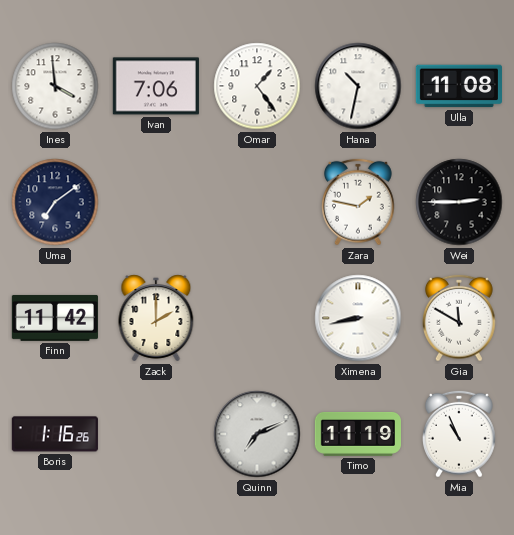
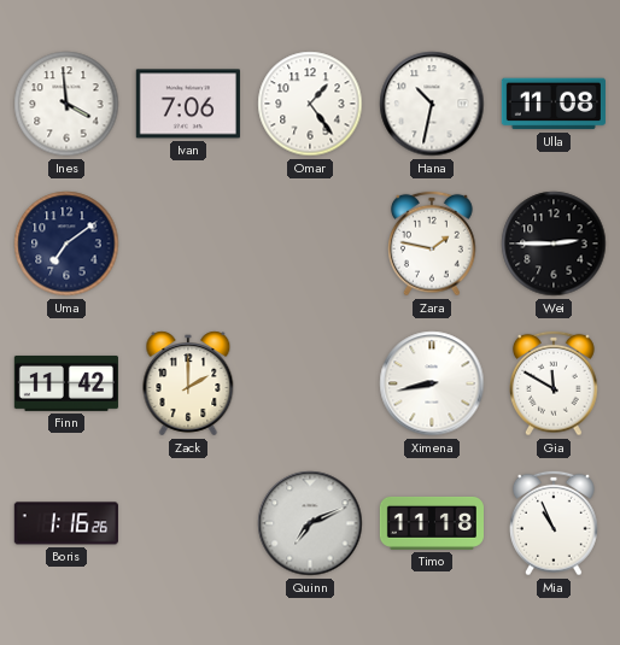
Timo: 11:19 -> 11:18 (431, 523)
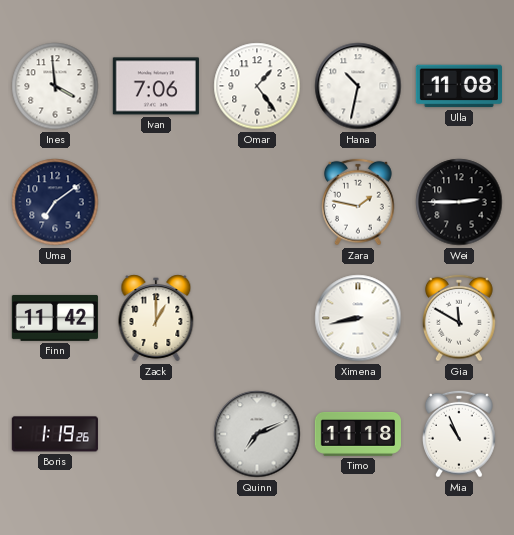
Zack: 2:00 -> 1:00 (156, 318)
Boris: 1:16 -> 1:19 (55, 434)
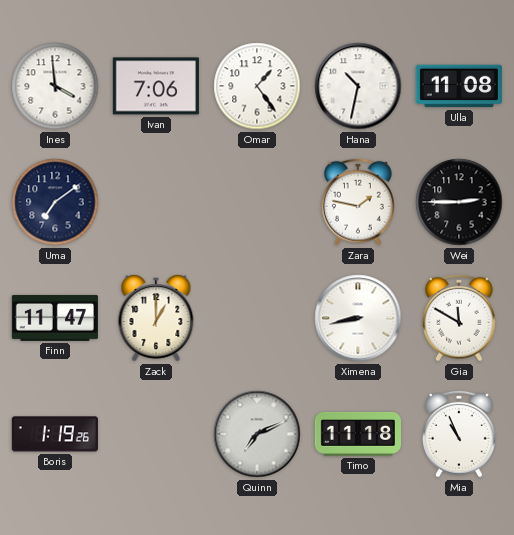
Finn: 11:42 -> 11:47 (55, 318)
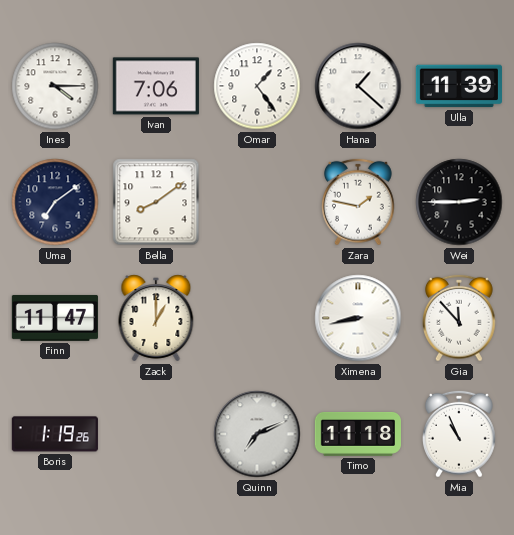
Ines: 3:59 -> 4:15 (55, 86)
Hana: 10:32 -> 1:22 (358, 86)
Ulla: 11:08 -> 11:39 (459, 86)
Bella: none -> 8:09 (156, 202)
Gia: 11:50 -> 11:53 (460, 318)
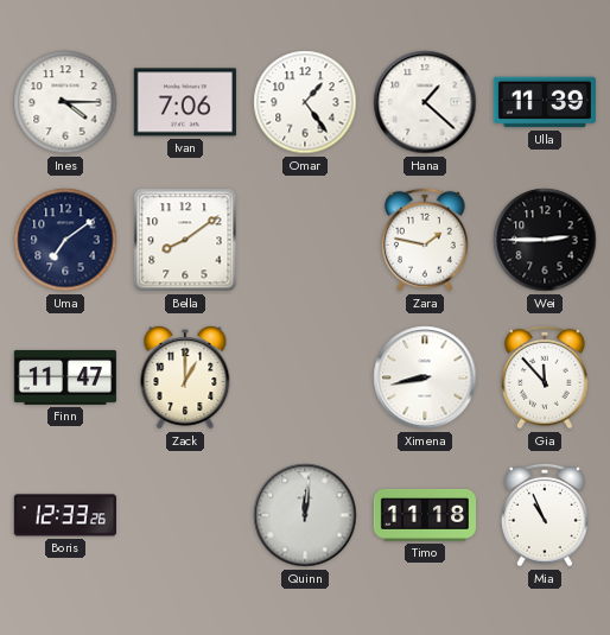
Boris: 1:19 -> 12:33 (65, 515)
Quinn: 7:11 -> 12:01 (305, 515)
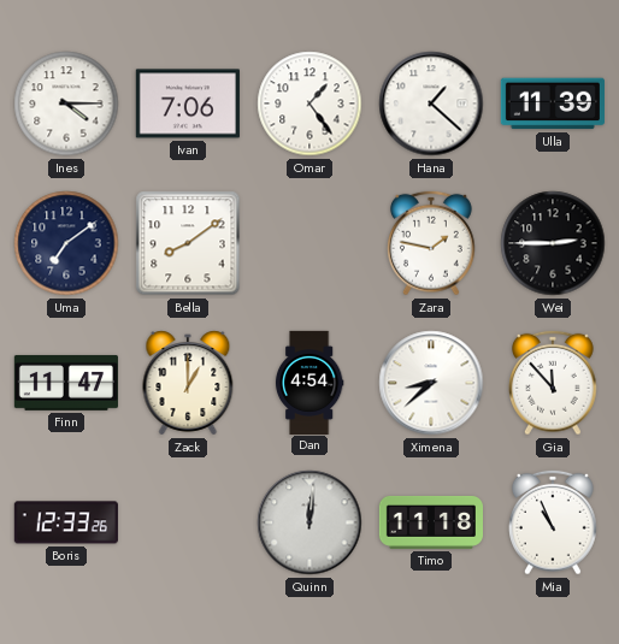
Dan: none -> 4:54 (309, 382)
Ximena: 8:43 -> 8:38 (431, 383)
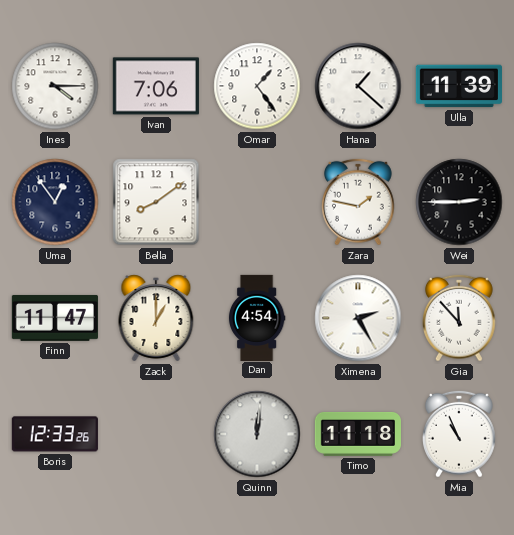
Uma: 7:09 -> 12:54 (55, 202)
Ximena: 8:38 -> 2:25 (358, 318)
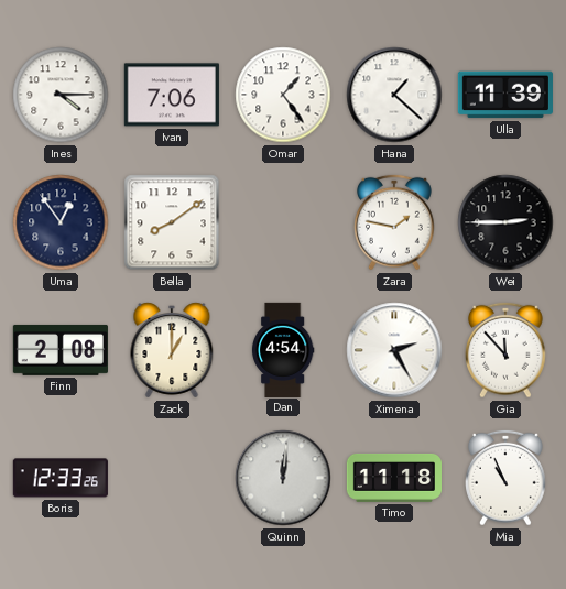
Finn: 11:47 -> 2:08 (61, 350)
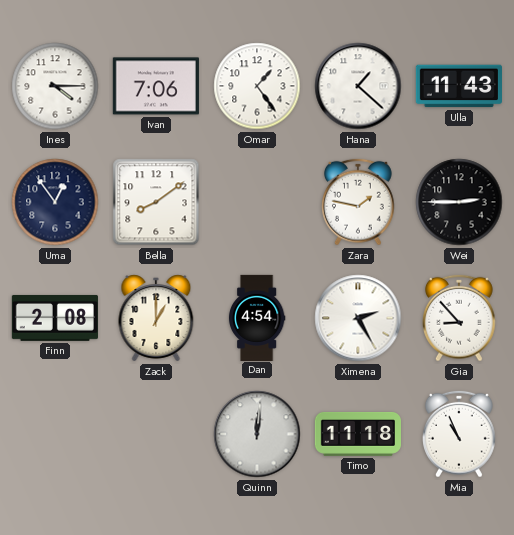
Ulla: 11:39 -> 11:43 (459, 86)
Gia: 11:53 -> 8:53 (460, 318)
Boris: 12:33 -> none (61, 478)
